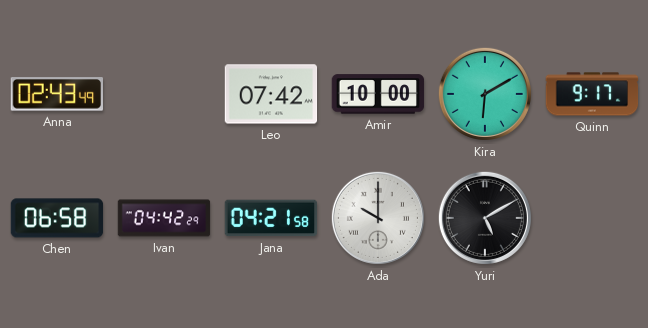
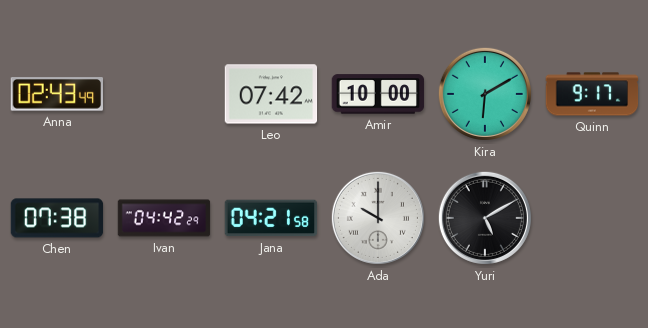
Chen: 06:58 -> 07:38 (57, 218)
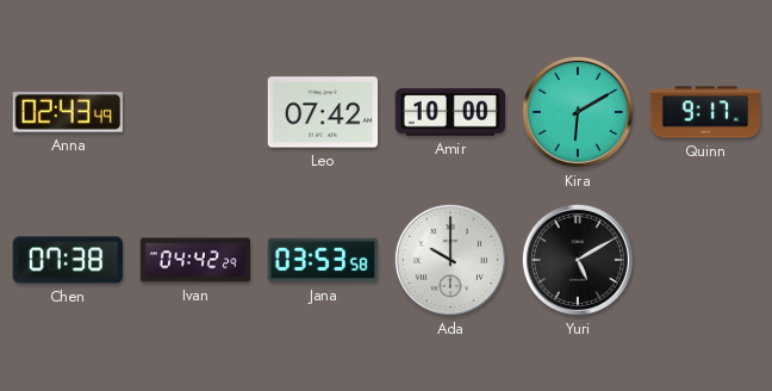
Jana: 04:21 -> 03:53 (323, 260)
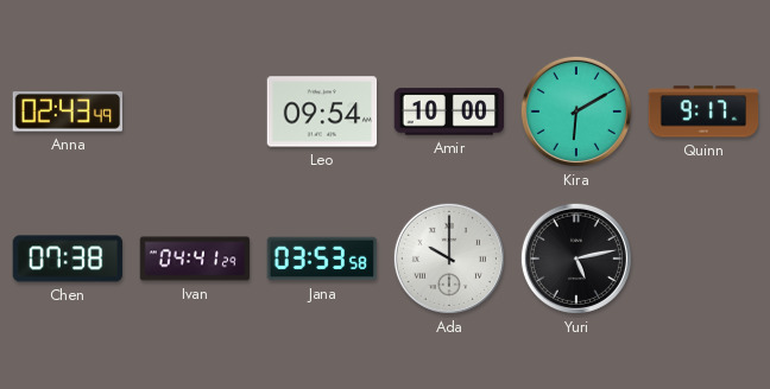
Leo: 07:42 -> 09:54 (322, 111)
Ivan: 04:42 -> 04:41 (195, 259)
Yuri: 5:10 -> 5:13 (576, 259)
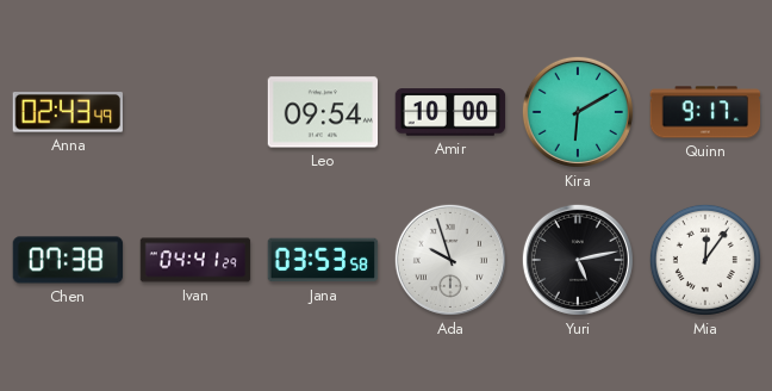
Ada: 10:00 -> 9:57 (450, 260)
Mia: none -> 12:06 (705, 260)
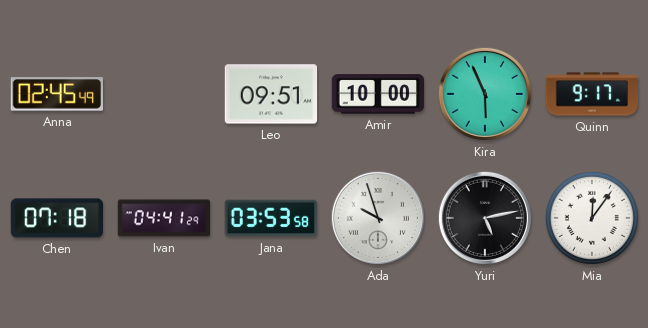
Anna: 02:43 -> 02:45 (56, 94)
Leo: 09:54 -> 09:51 (271, 94)
Kira: 6:10 -> 5:56 (485, 94)
Chen: 07:38 -> 07:18 (57, 218)
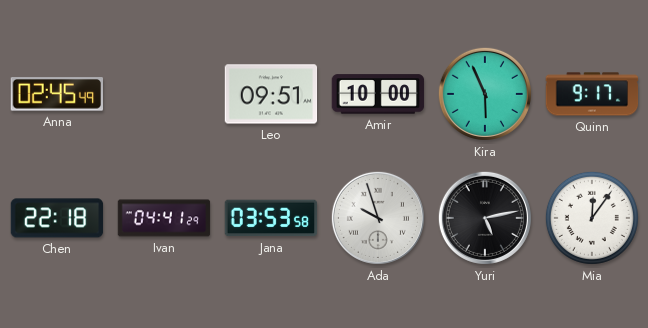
Chen: 07:18 -> 22:18 (57, 218)
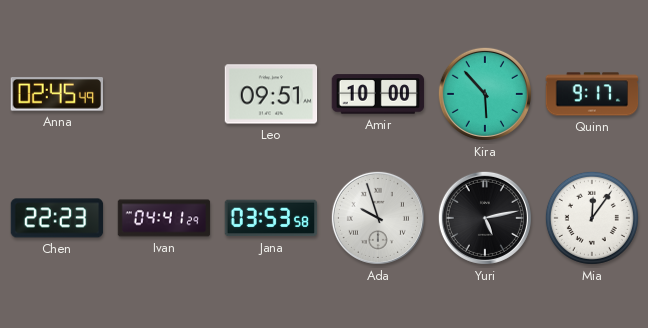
Kira: 5:56 -> 5:53 (485, 94)
Chen: 22:18 -> 22:23 (57, 218)
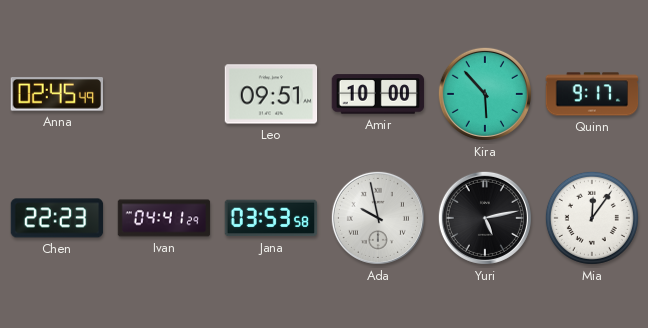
Ada: 9:57 -> 9:58 (378, 218)
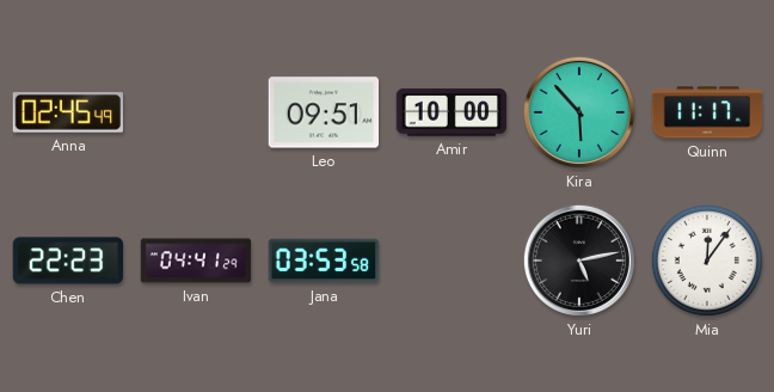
Quinn: 9:17 -> 11:17 (707, 112)
Ada: 9:58 -> none (378, 218)
